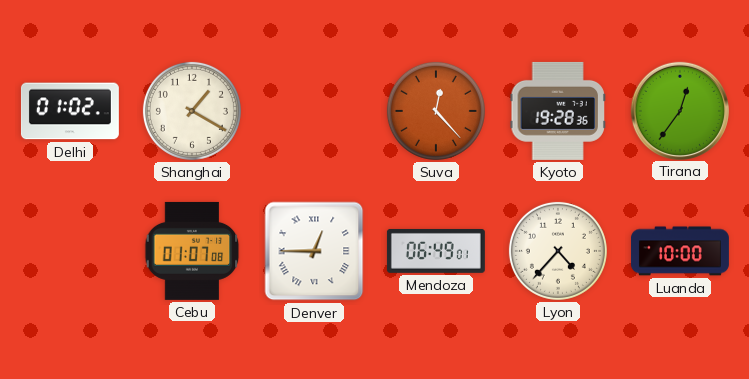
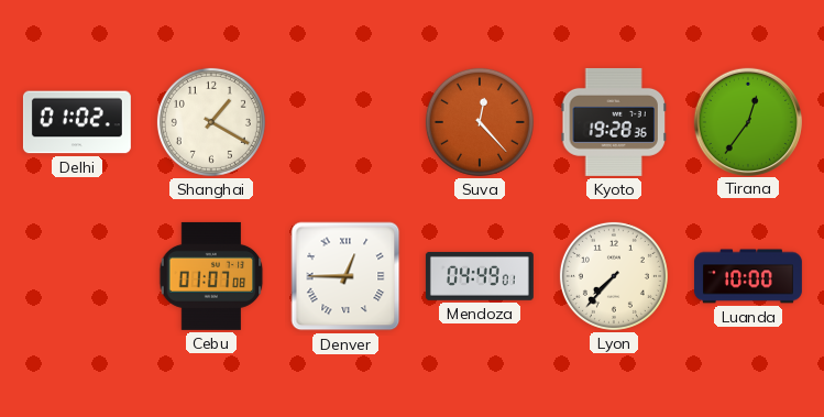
Mendoza: 06:49 -> 04:49 (480, 276)
Lyon: 4:37 -> 7:37 (614, 276)
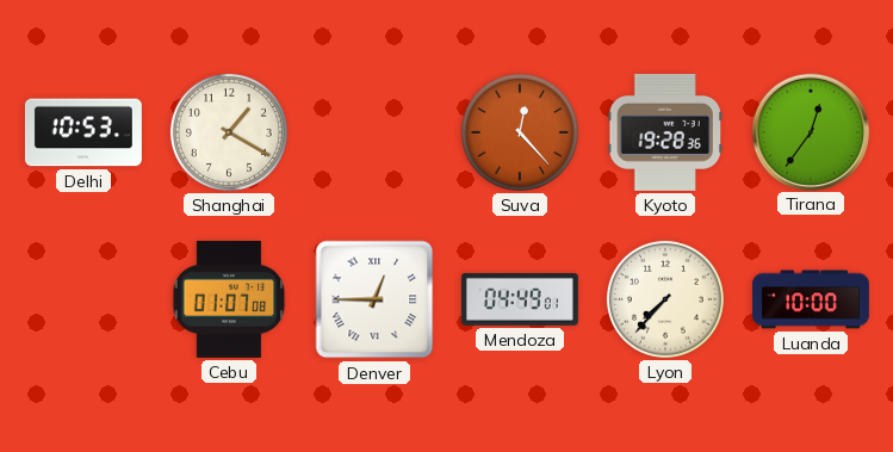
Delhi: 01:02 -> 10:53 (83, 132)
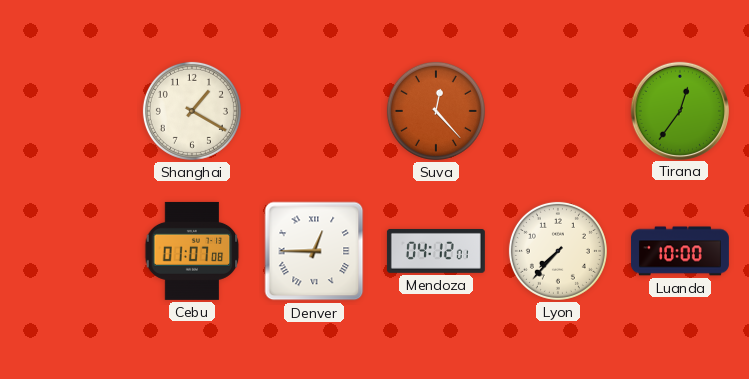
Delhi: 10:53 -> none (83, 132)
Kyoto: 19:28 -> none (664, 132)
Mendoza: 04:49 -> 04:12 (436, 251)
